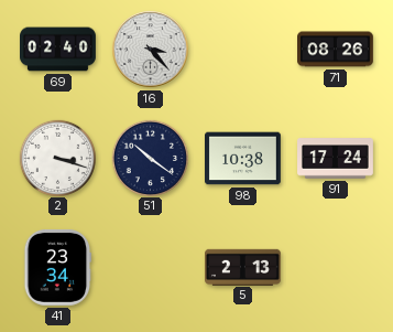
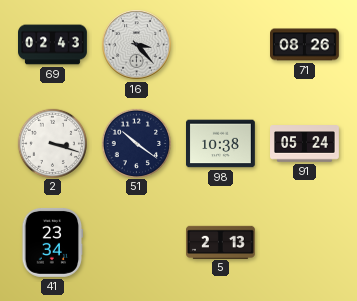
69: 02:40 -> 02:43 (53, 45)
91: 17:24 -> 05:24 (305, 144)
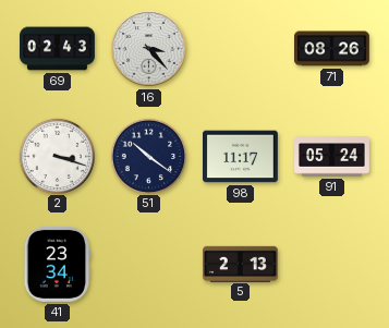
98: 10:38 -> 11:17 (241, 157)
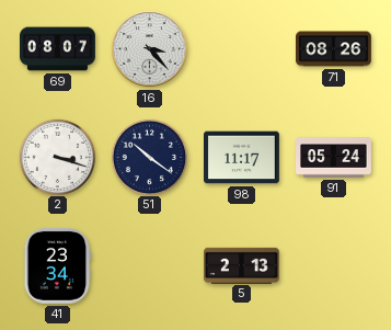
69: 02:43 -> 08:07 (58, 49)
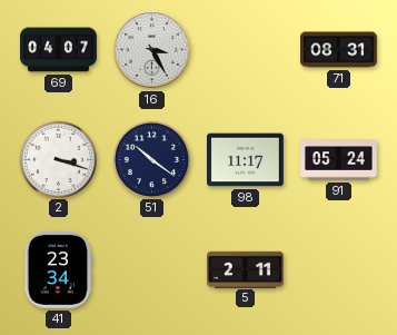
69: 08:07 -> 04:07 (59, 50)
16: 3:23 -> 3:25 (152, 50)
71: 08:26 -> 08:31 (339, 50)
5: 2:13 -> 2:11 (246, 269)
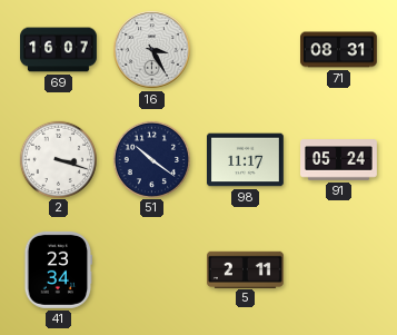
69: 04:07 -> 16:07 (59, 50)
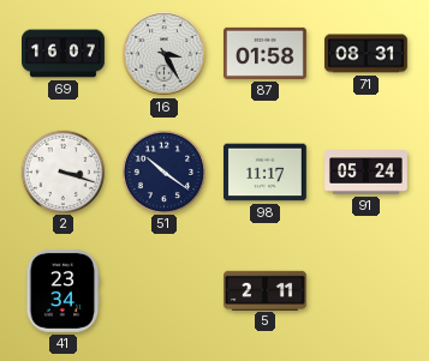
87: none -> 01:58 (266, 53)
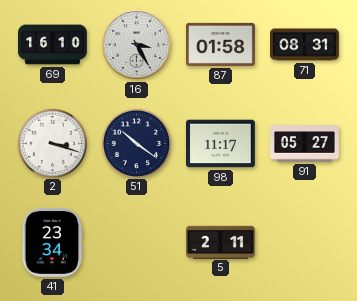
69: 16:07 -> 16:10 (53, 45)
91: 05:24 -> 05:27 (305, 144)
